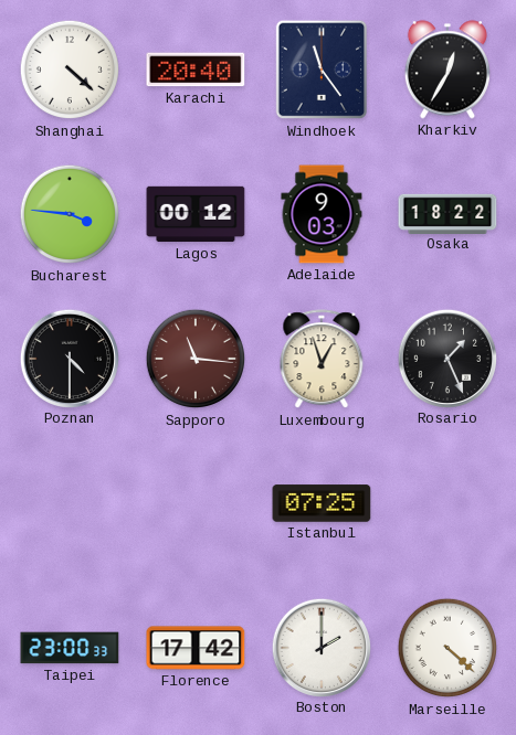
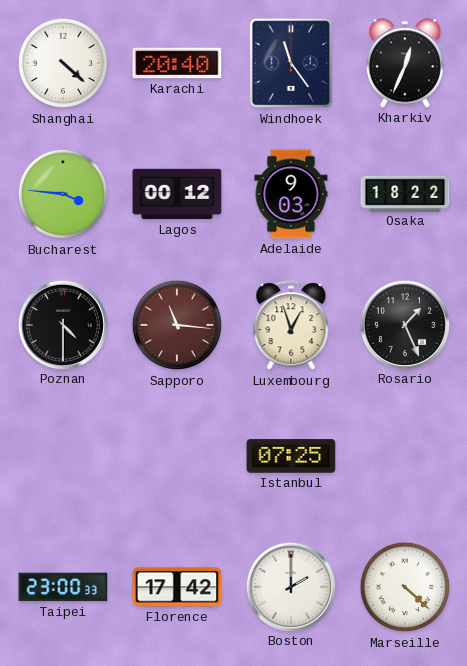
Kharkiv: 12:35 -> 12:34 (405, 63)
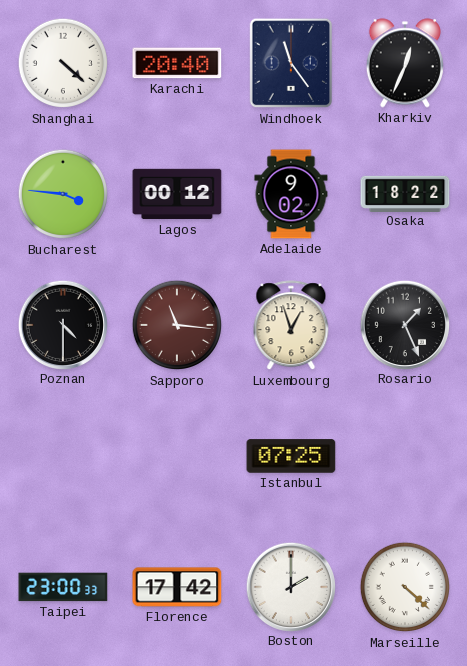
Adelaide: 9:03 -> 9:02 (291, 194)
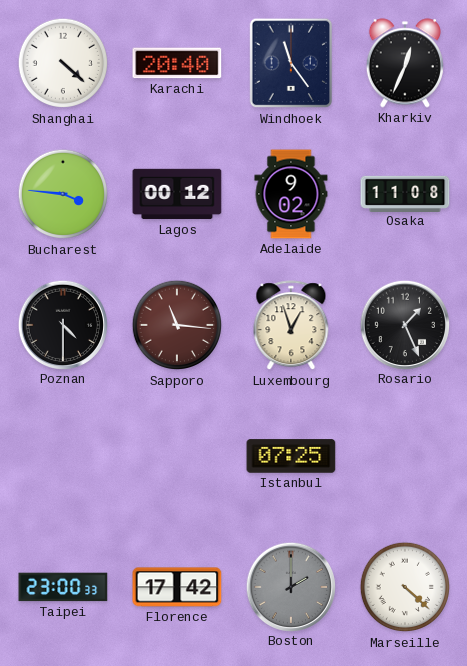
Osaka: 18:22 -> 11:08 (405, 193)
Boston dial: white -> grey (290, 586)
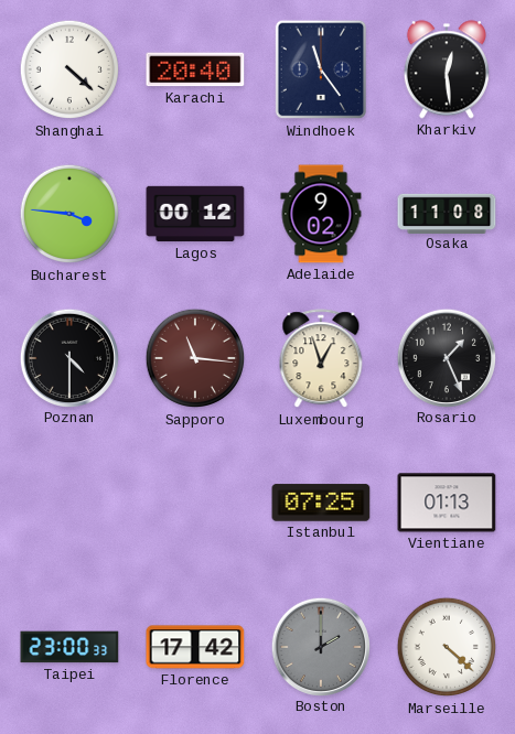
Kharkiv: 12:34 -> 12:29 (447, 69)
Vientiane: none -> 01:13 (447, 503)
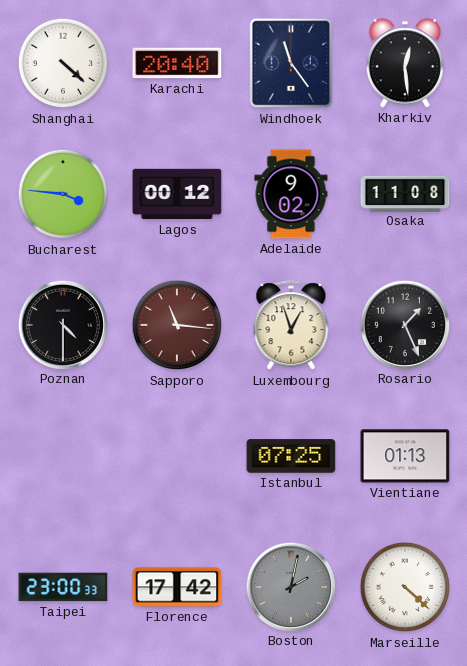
Boston: 2:00 -> 2:02 (290, 586)
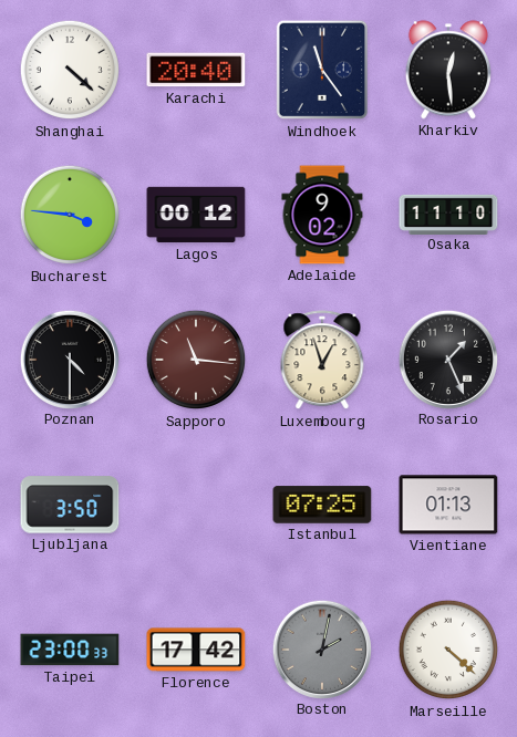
Osaka: 11:08 -> 11:10 (448, 214)
Ljubljana: none -> 3:50 (70, 505)
